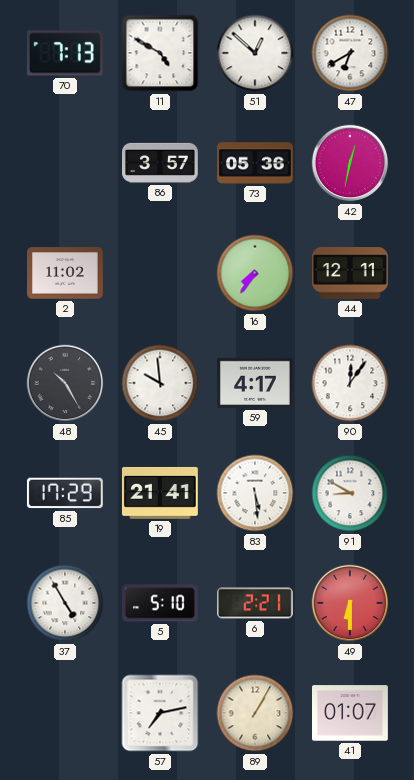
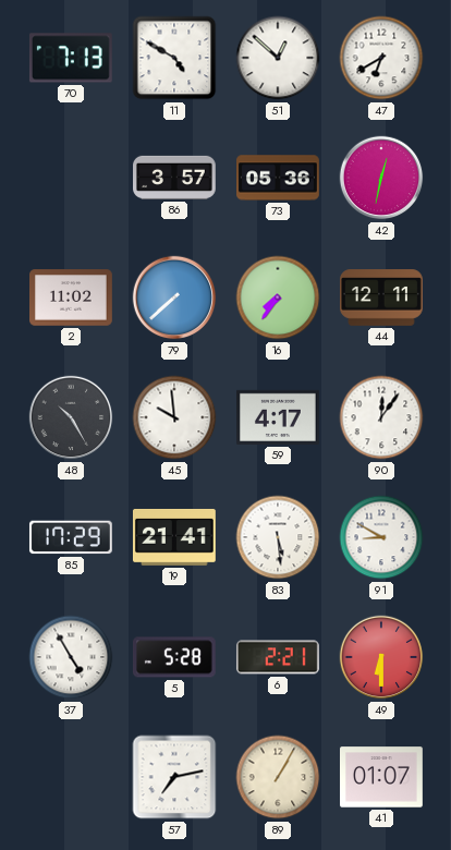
79: none -> 7:38 (174, 297)
5: 5:10 -> 5:28 (174, 657)
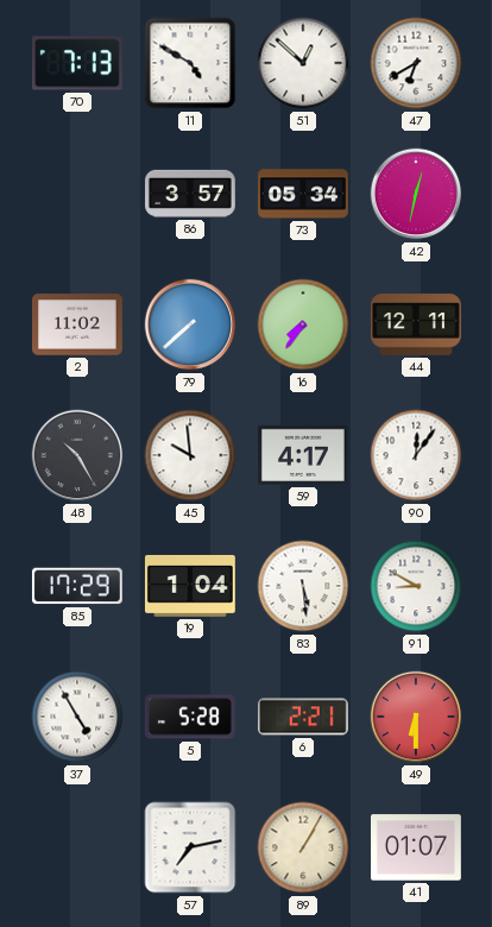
73: 05:36 -> 05:34 (304, 194)
19: 21:41 -> 1:04 (190, 586)
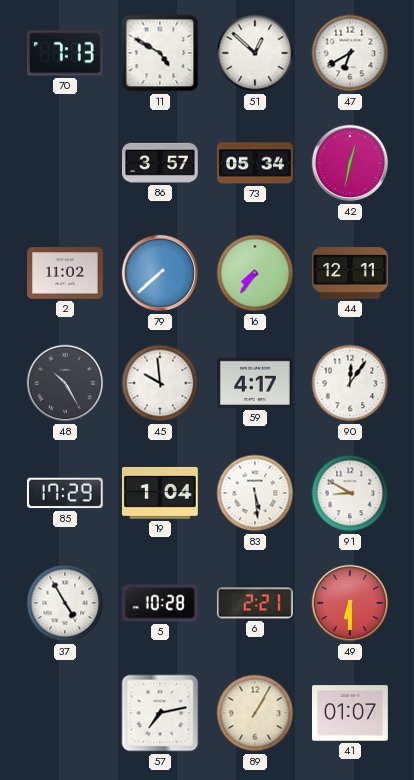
5: 5:28 -> 10:28 (160, 603)
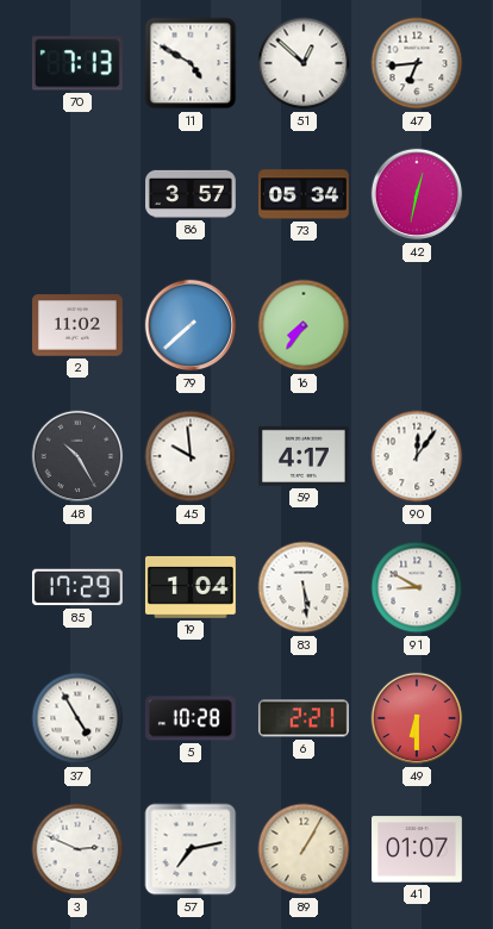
47: 6:40 -> 6:44 (417, 63)
44: 12:11 -> none (351, 273)
3: none -> 2:49 (77, 849)
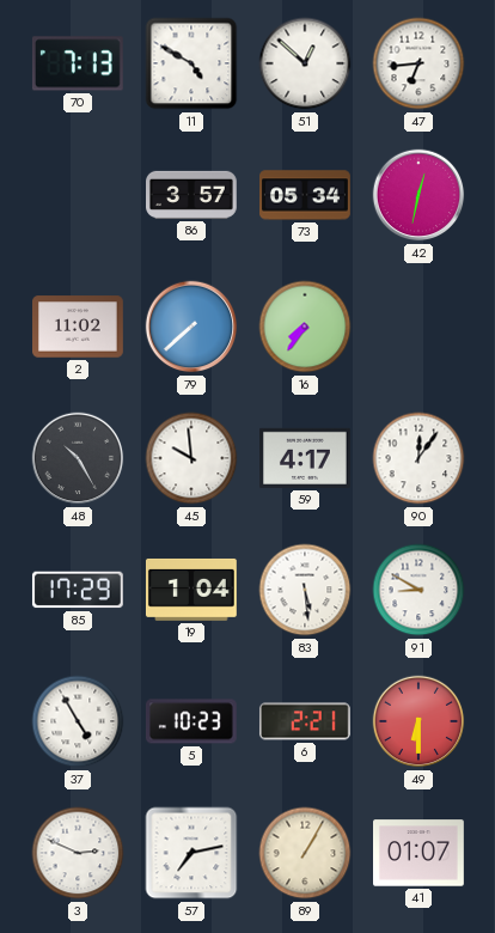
5: 10:28 -> 10:23 (191, 721)
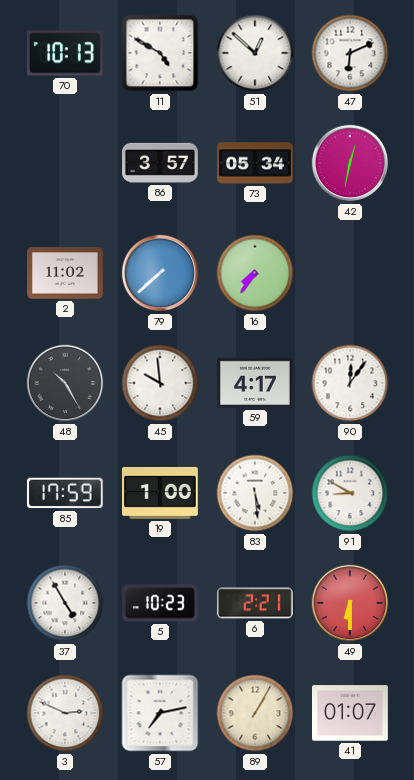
70: 7:13 -> 10:13 (65, 53)
47: 6:44 -> 6:11 (350, 53)
85: 17:29 -> 17:59 (65, 493)
19: 1:04 -> 1:00 (160, 493)
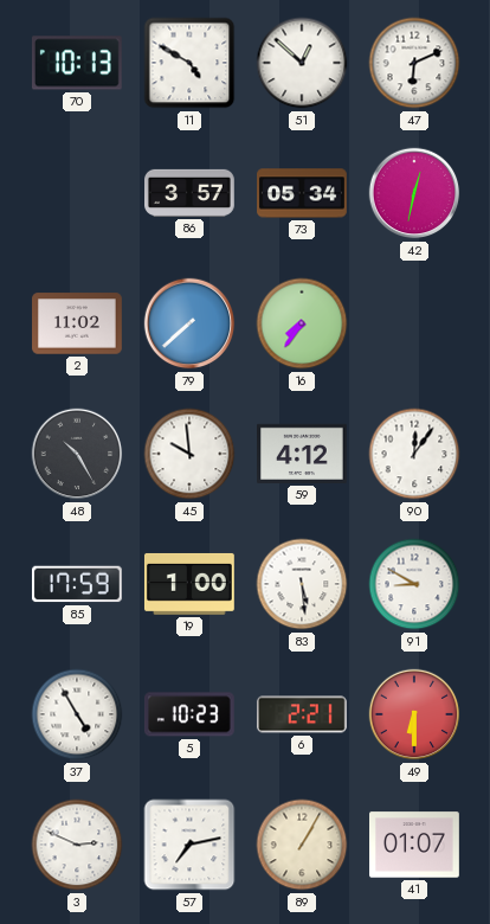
59: 4:17 -> 4:12 (303, 454)
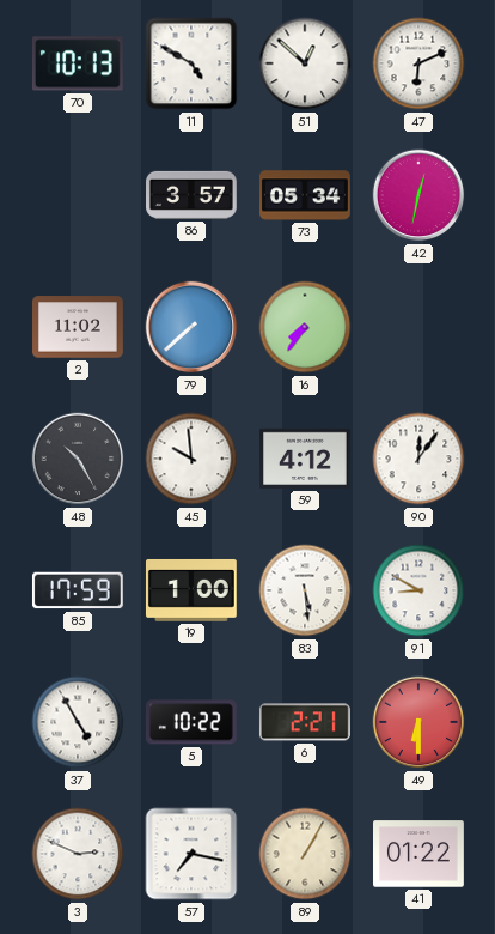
5: 10:23 -> 10:22 (191, 722)
57: 7:13 -> 7:17 (191, 854)
41: 01:07 -> 01:22 (420, 854)
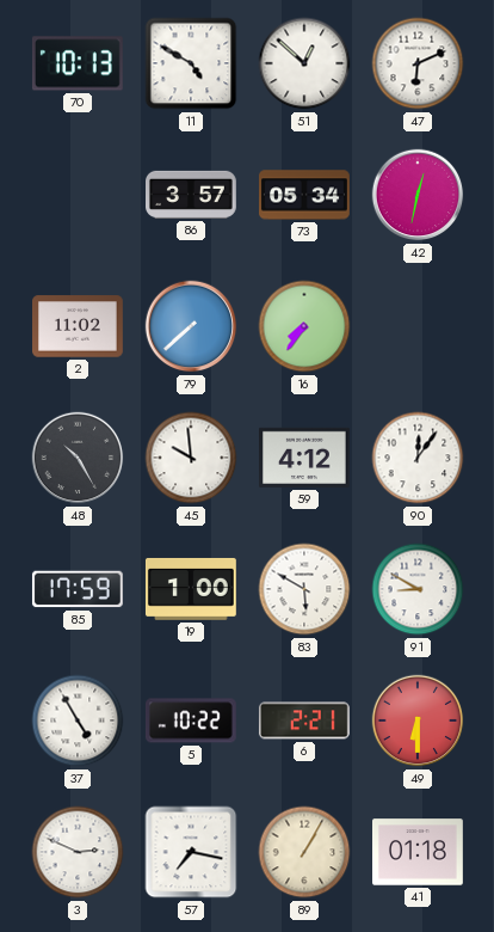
83: 5:29 -> 5:50 (304, 589)
41: 01:22 -> 01:18 (419, 852)
